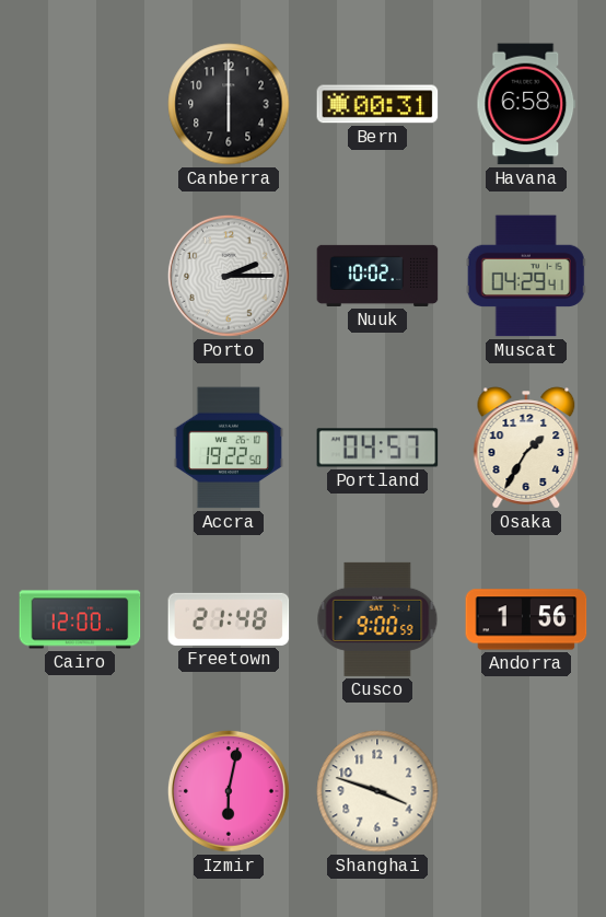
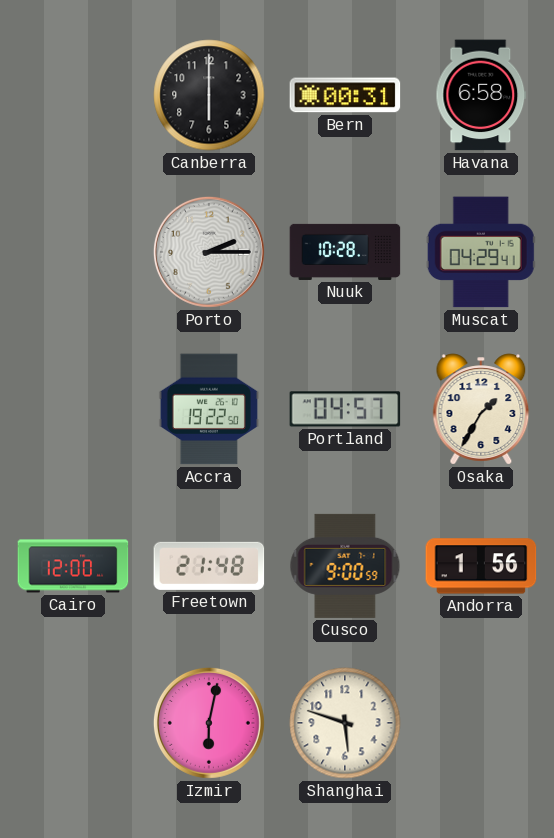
Nuuk: 10:02 -> 10:28 (345, 252)
Shanghai: 3:48 -> 5:48 (345, 723)
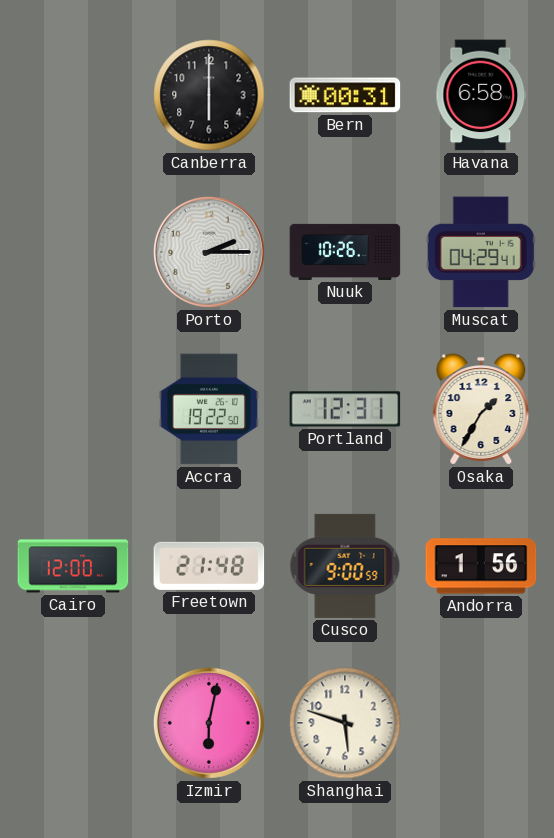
Nuuk: 10:28 -> 10:26 (345, 252)
Portland: 04:57 -> 12:31 (345, 409)
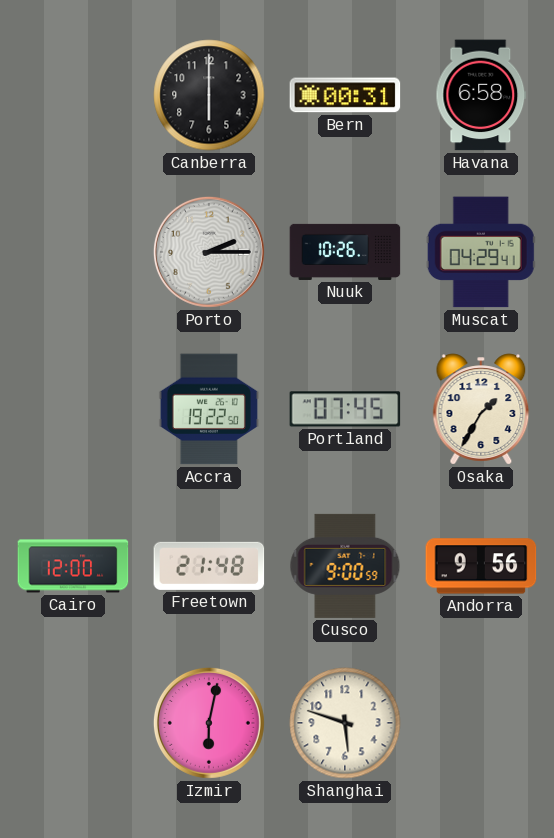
Portland: 12:31 -> 07:45 (345, 409)
Andorra: 1:56 -> 9:56 (481, 566)
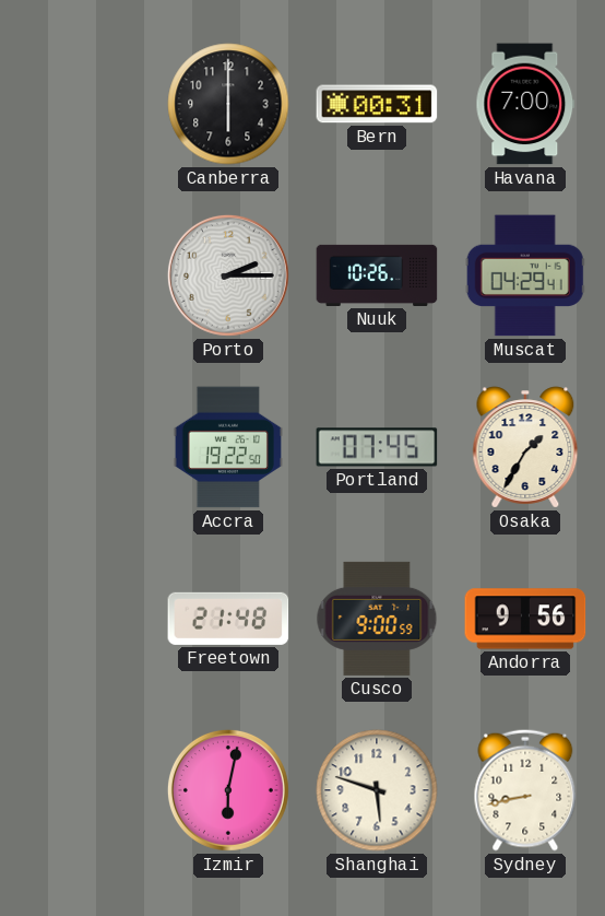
Havana: 6:58 -> 7:00 (525, 104)
Cairo: 12:00 -> none (73, 566)
Sydney: none -> 8:43 (525, 790)
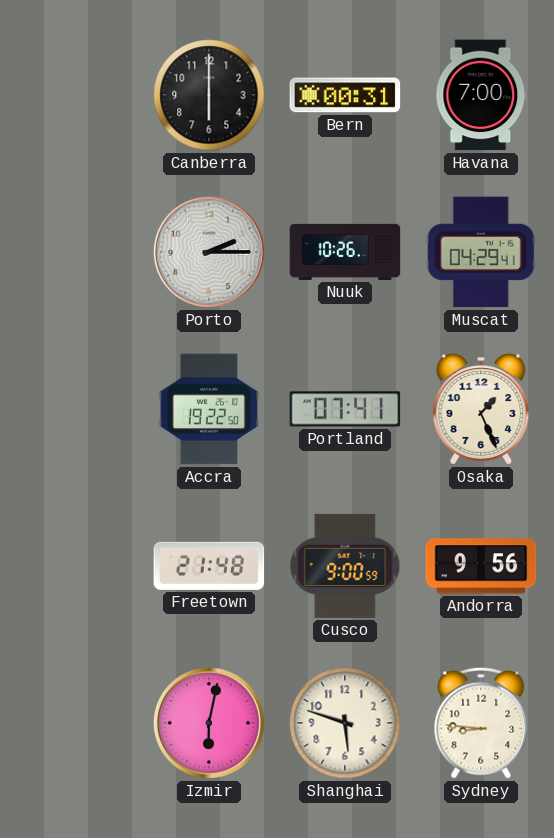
Portland: 07:45 -> 07:41 (345, 409)
Osaka: 1:35 -> 1:26 (481, 409)
Sydney: 8:43 -> 8:46 (481, 723)
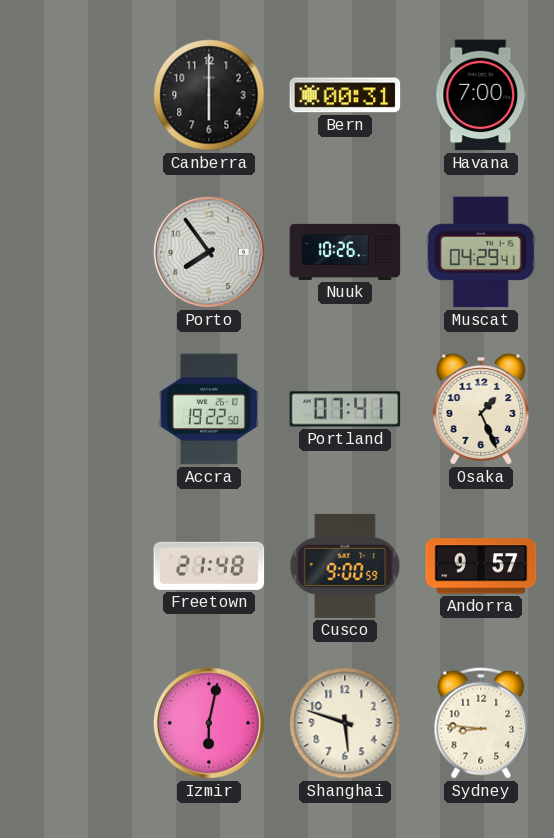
Porto: 2:15 -> 7:54 (209, 252)
Andorra: 9:56 -> 9:57 (481, 566)
